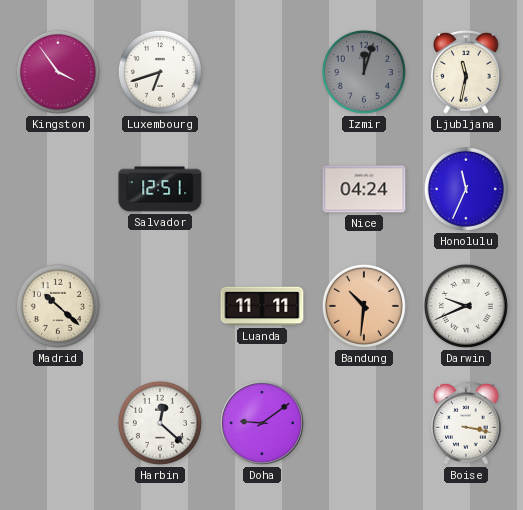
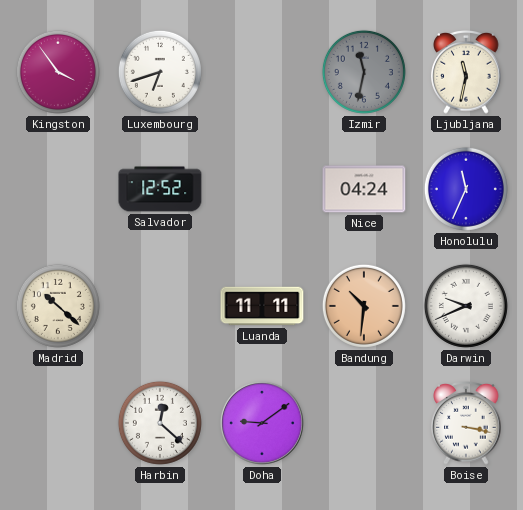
Izmir: 12:03 -> 11:32 (364, 72)
Salvador: 12:51 -> 12:52 (160, 189)
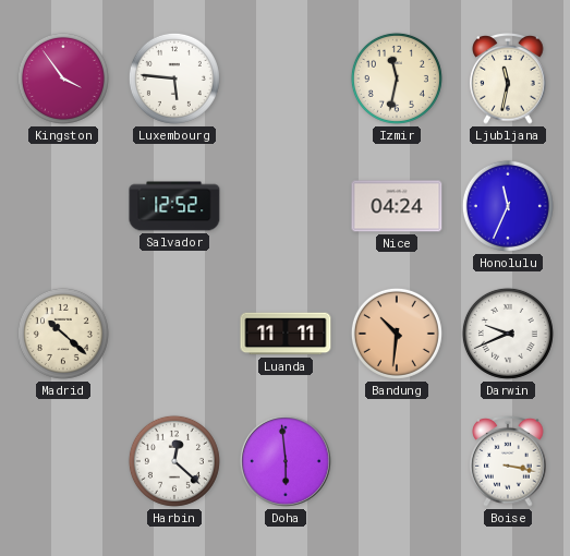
Luxembourg: 6:42 -> 5:46 (174, 78)
Izmir dial: grey -> cream (397, 78)
Doha: 9:09 -> 5:59 (286, 461)
